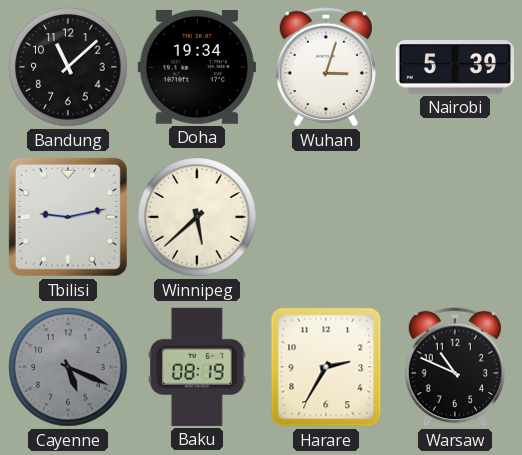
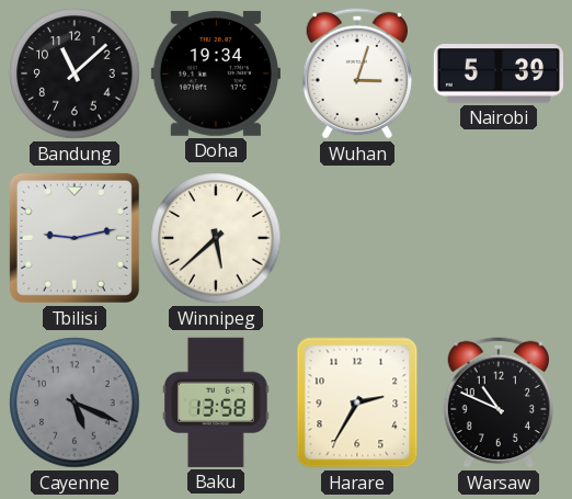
Baku: 08:19 -> 13:58 (216, 402)
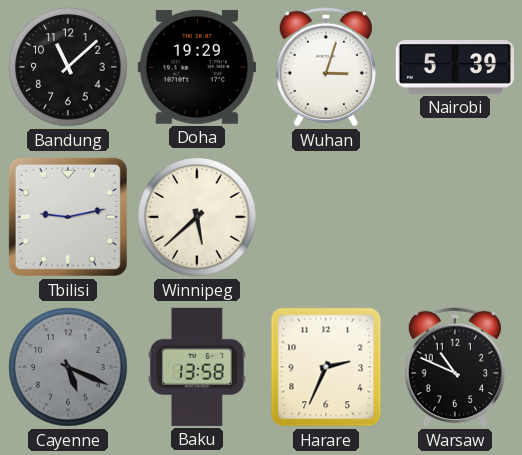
Doha: 19:34 -> 19:29 (197, 67)
Harare: 2:35 -> 2:34 (326, 367)
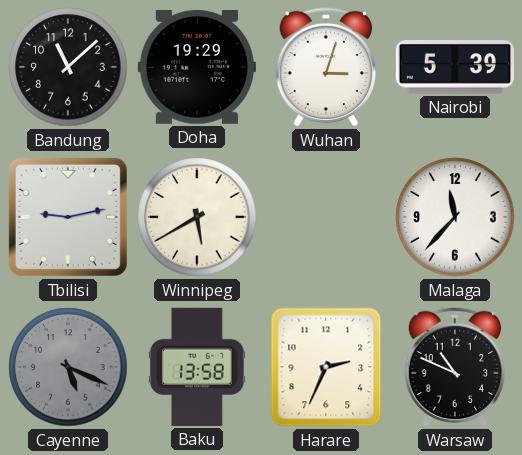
Winnipeg: 5:38 -> 5:40 (197, 217)
Malaga: none -> 11:37 (455, 217)
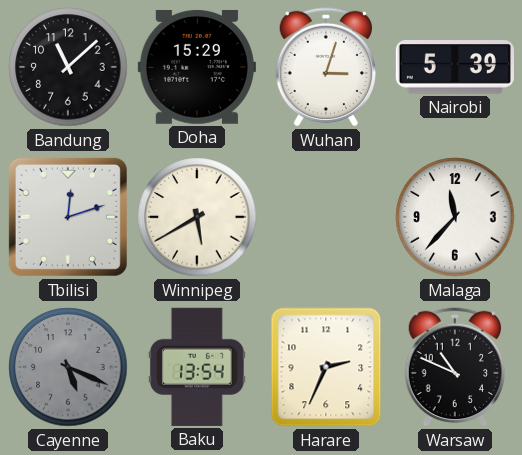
Doha: 19:29 -> 15:29 (197, 67)
Tbilisi: 9:13 -> 12:12 (68, 217)
Baku: 13:58 -> 13:54 (197, 367)
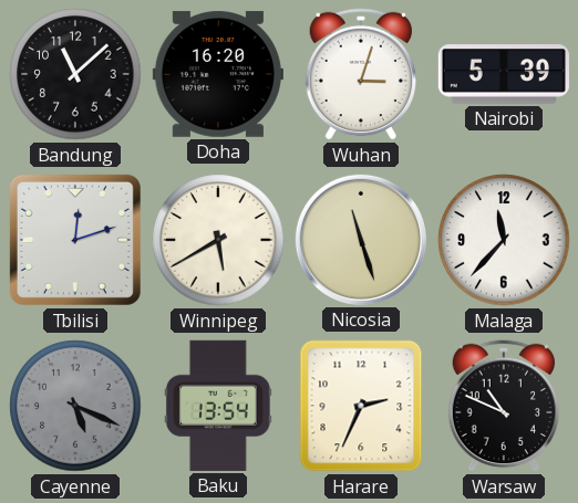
Doha: 15:29 -> 16:20 (218, 74)
Nicosia: none -> 11:27 (361, 240)
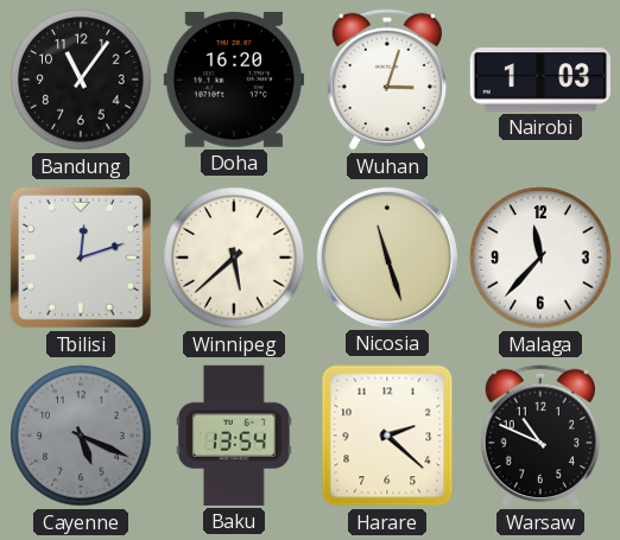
Bandung: 11:08 -> 11:06 (81, 80)
Nairobi: 5:39 -> 1:03 (540, 80)
Winnipeg: 5:40 -> 5:38 (234, 258)
Harare: 2:34 -> 2:22 (387, 436)
